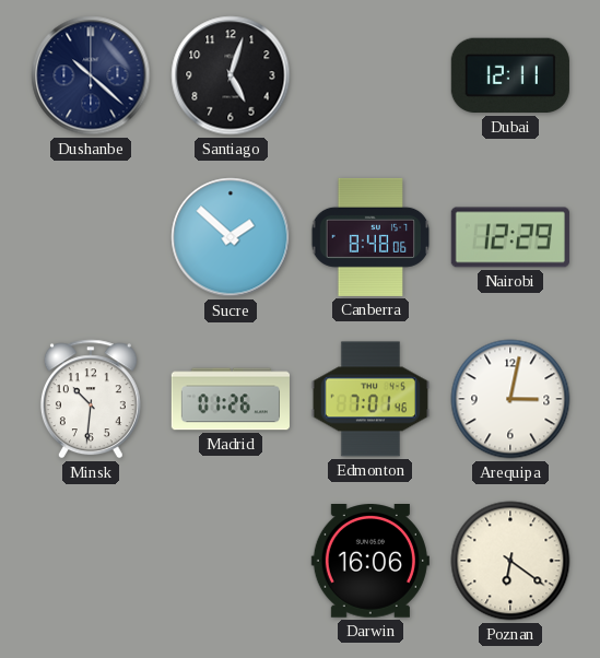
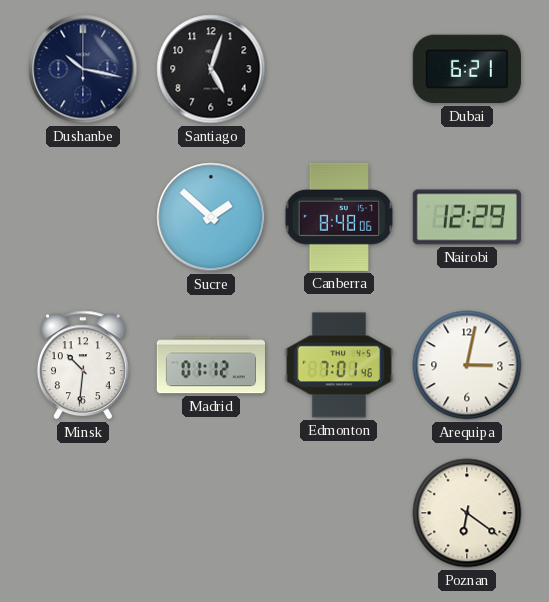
Dushanbe: 10:22 -> 10:17 (83, 69)
Dubai: 12:11 -> 6:21 (467, 69)
Madrid: 01:26 -> 01:12 (211, 365)
Darwin: 16:06 -> none (370, 562)
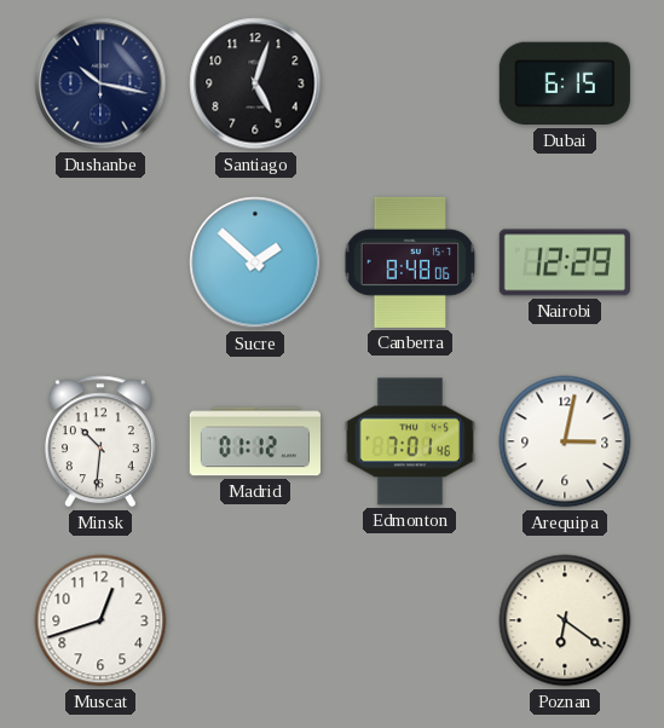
Dubai: 6:21 -> 6:15 (565, 83)
Muscat: none -> 12:42 (100, 620)
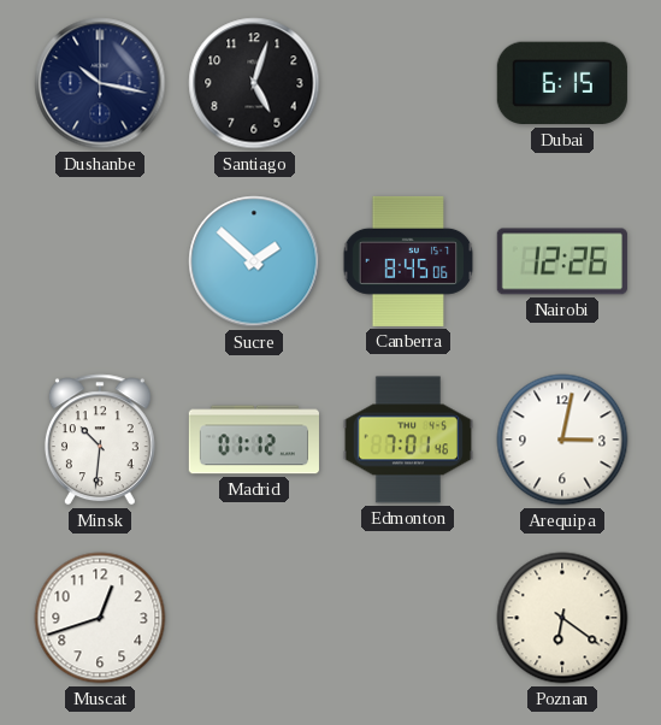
Canberra: 8:48 -> 8:45 (408, 261)
Nairobi: 12:29 -> 12:26 (562, 261)
